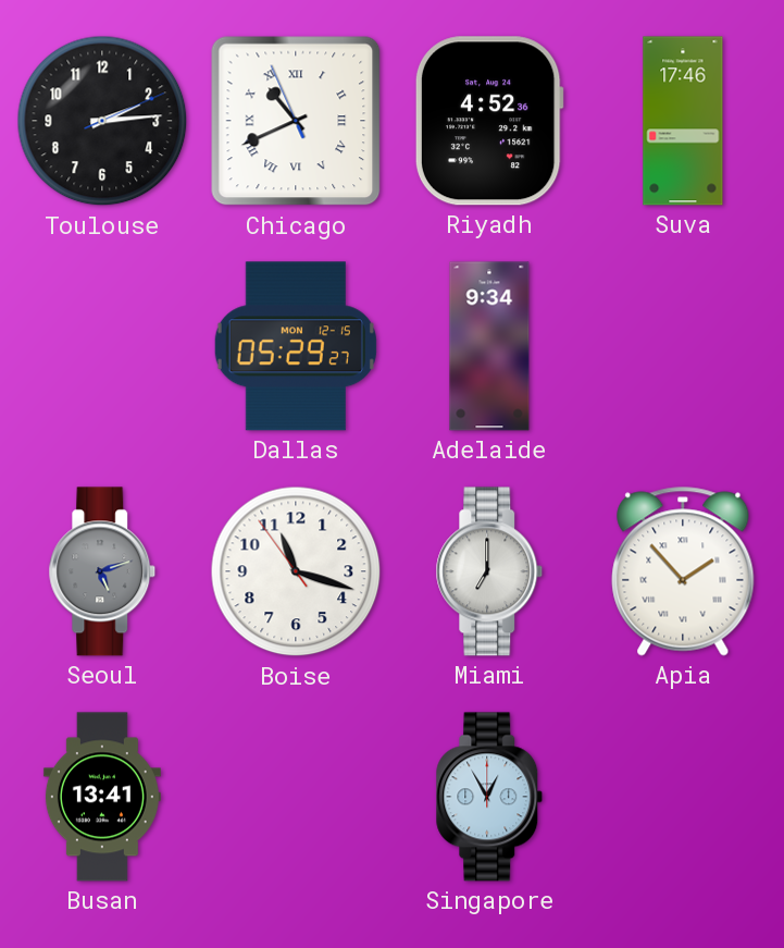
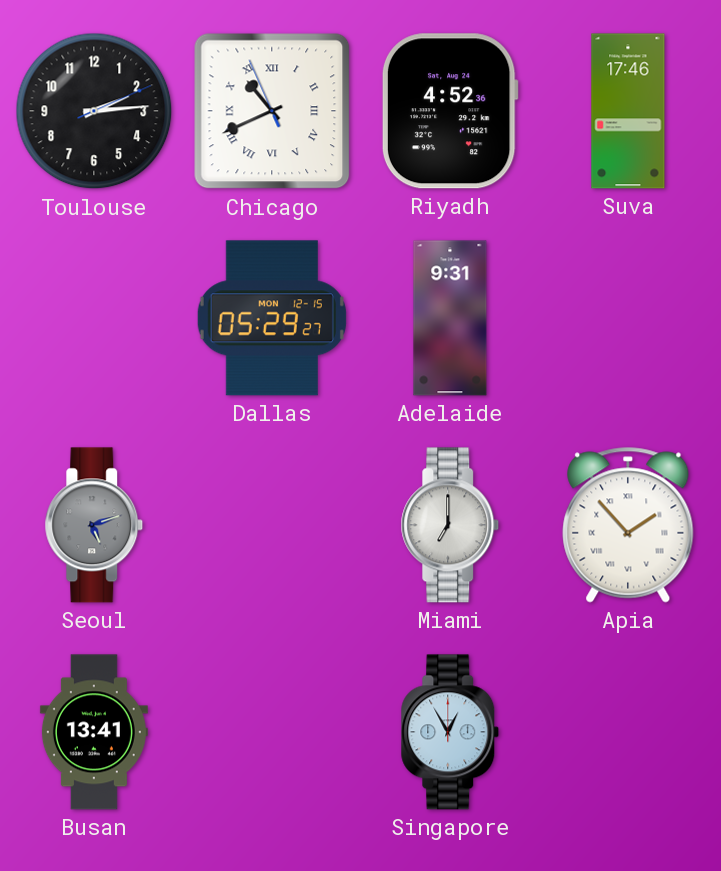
Adelaide: 9:34 -> 9:31 (450, 318)
Boise: 11:17 -> none (296, 571)
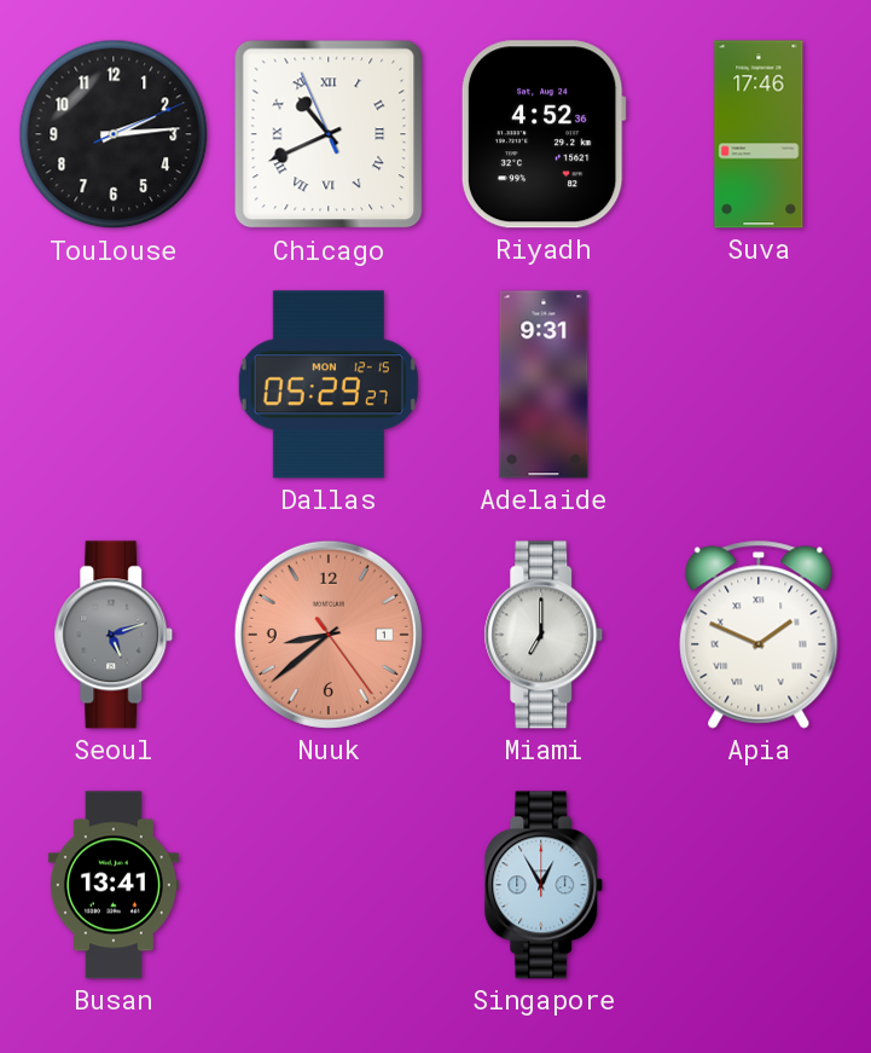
Nuuk: none -> 8:38 (329, 635)
Apia: 1:53 -> 1:49 (759, 635)
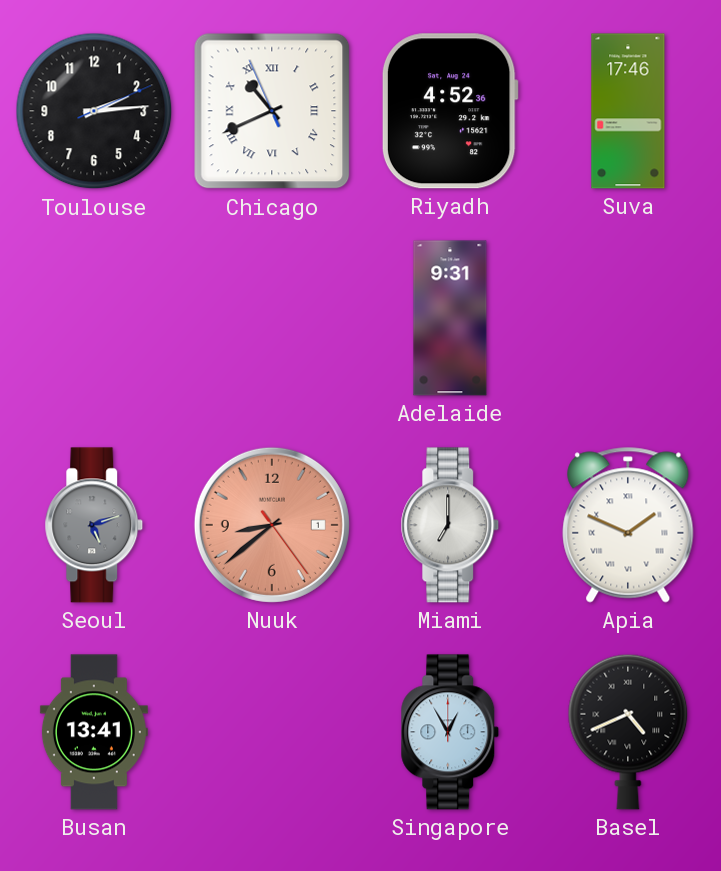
Dallas: 05:29 -> none (329, 384)
Basel: none -> 4:41 (628, 732)
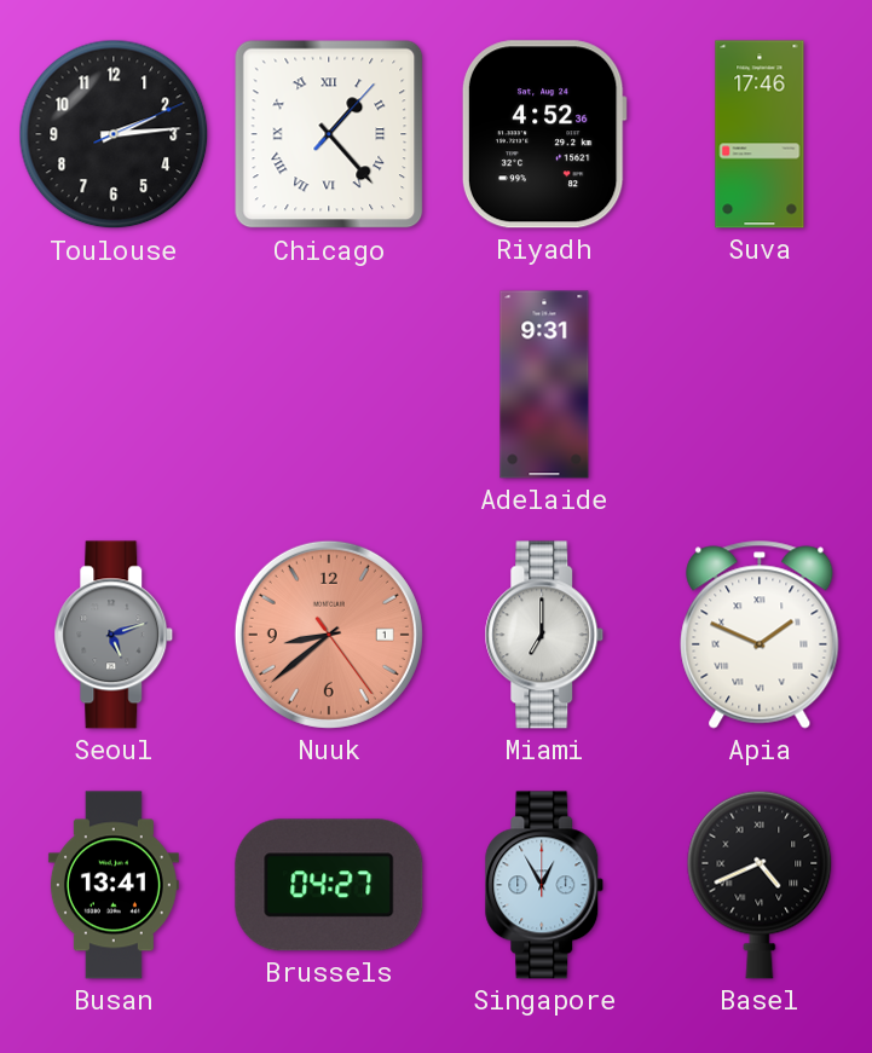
Chicago: 10:40 -> 1:23 (329, 134)
Brussels: none -> 04:27 (329, 885)
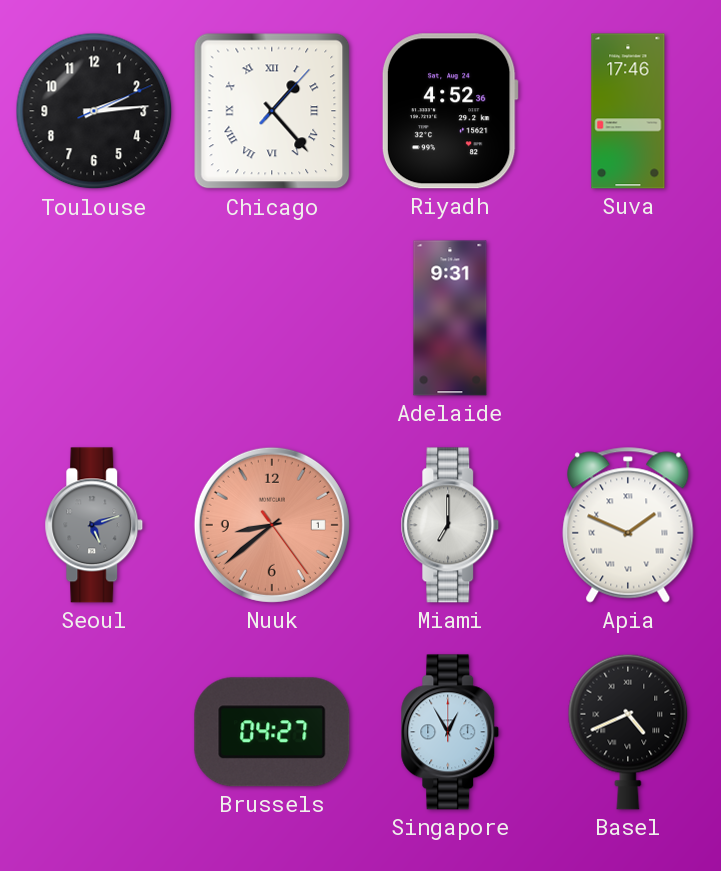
Busan: 13:41 -> none (114, 885)
